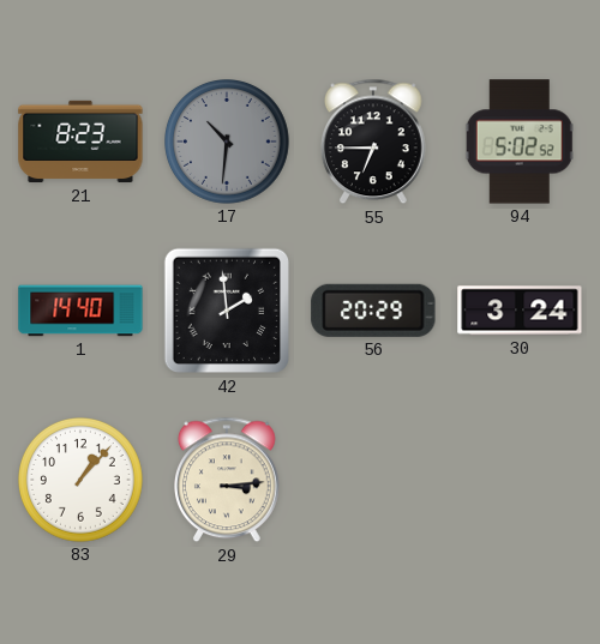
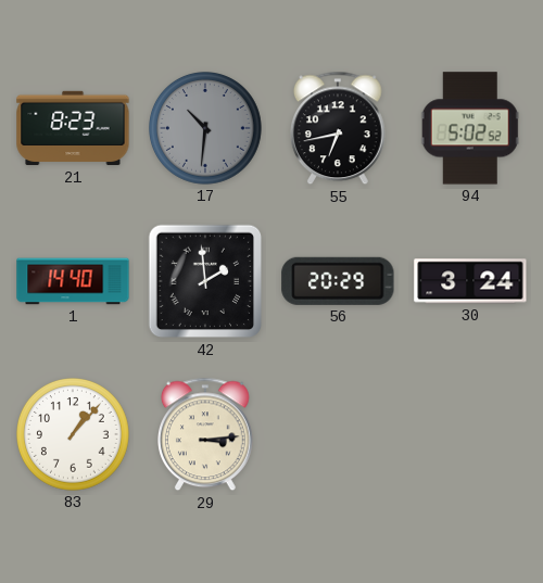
55: 6:45 -> 6:43 (339, 128)
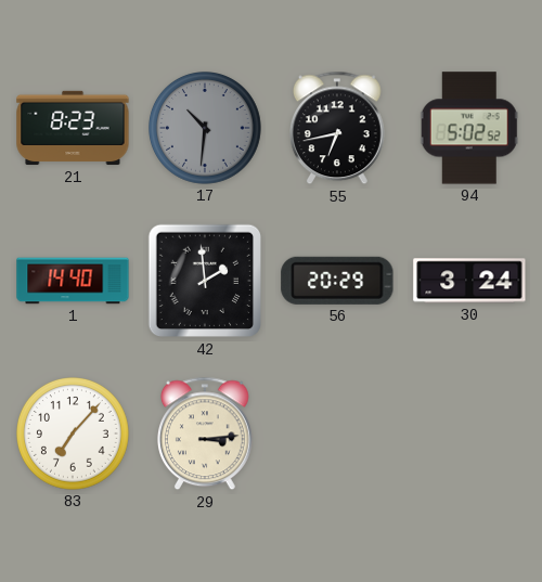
83: 1:07 -> 7:07 (74, 435)
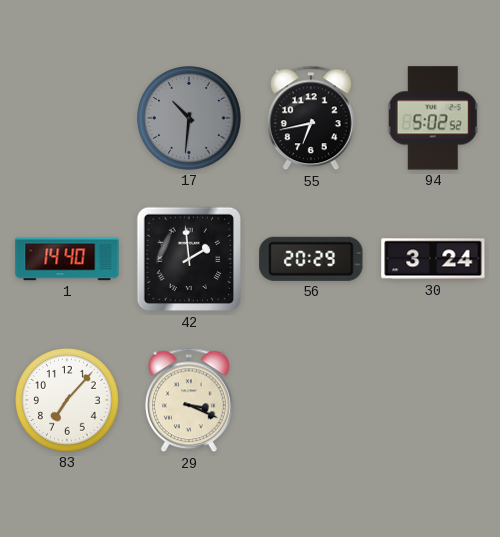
21: 8:23 -> none (73, 128)
29: 3:14 -> 3:19 (190, 400)
